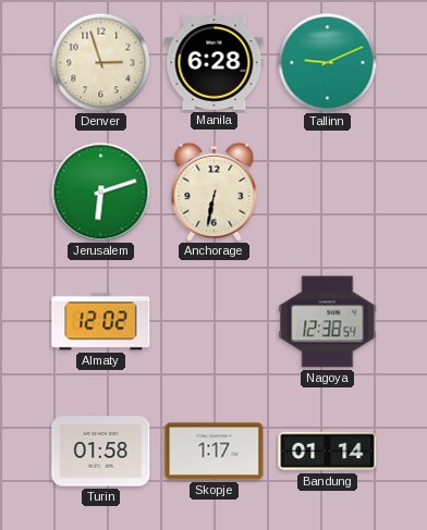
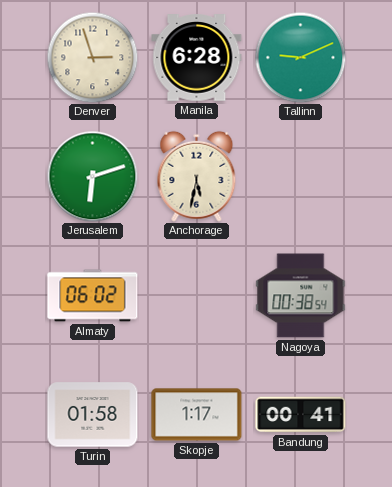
Anchorage: 6:32 -> 5:32 (197, 176)
Almaty: 12:02 -> 06:02 (93, 296)
Nagoya: 12:38 -> 00:38 (301, 296)
Bandung: 01:14 -> 00:41 (301, 415)
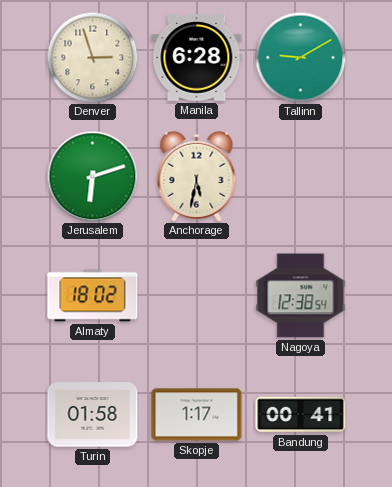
Tallinn: 9:11 -> 9:10 (300, 57)
Almaty: 06:02 -> 18:02 (93, 296)
Nagoya: 00:38 -> 12:38 (301, 296)
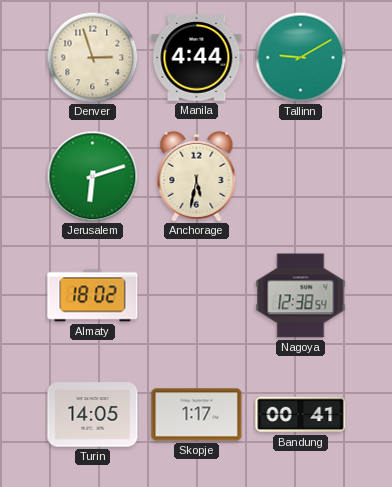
Manila: 6:28 -> 4:44 (197, 58)
Turin: 01:58 -> 14:05 (93, 415)
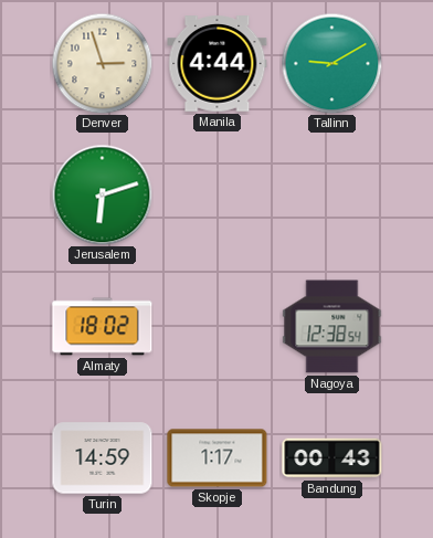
Anchorage: 5:32 -> none (197, 176)
Turin: 14:05 -> 14:59 (103, 458)
Bandung: 00:41 -> 00:43 (332, 458)
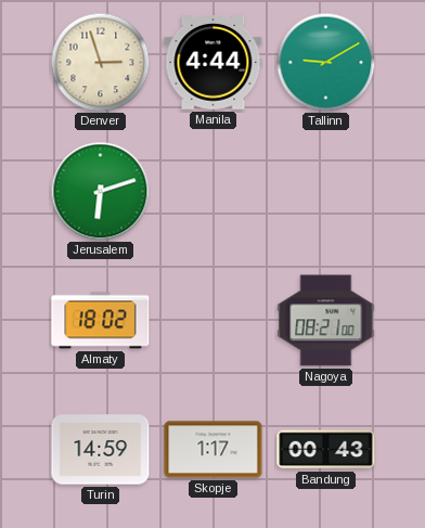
Nagoya: 12:38 -> 08:21 (326, 321)
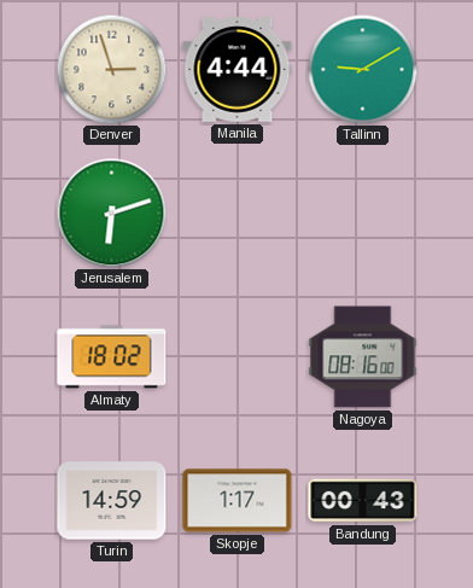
Nagoya: 08:21 -> 08:16 (363, 357)
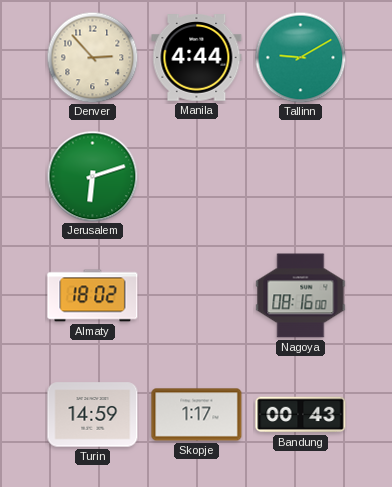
Denver: 2:57 -> 2:53 (92, 57)
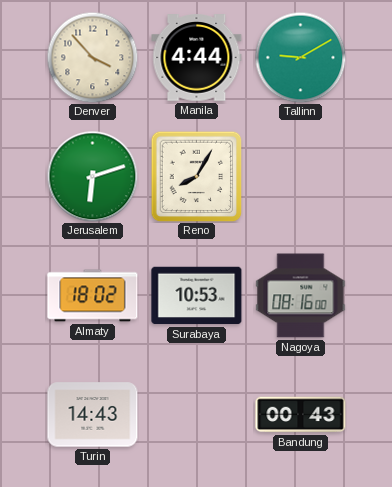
Denver: 2:53 -> 3:53 (92, 57)
Reno: none -> 8:05 (196, 176)
Surabaya: none -> 10:53 (197, 296)
Turin: 14:59 -> 14:43 (93, 415)
Skopje: 1:17 -> none (197, 415)
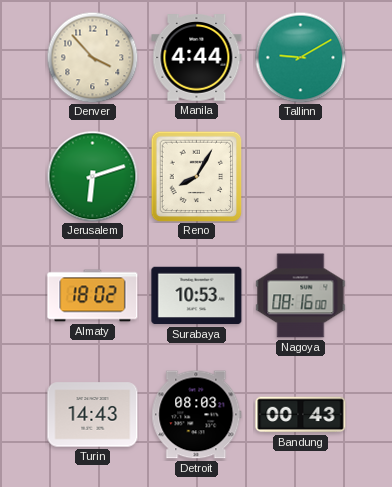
Detroit: none -> 08:03 (197, 415)
